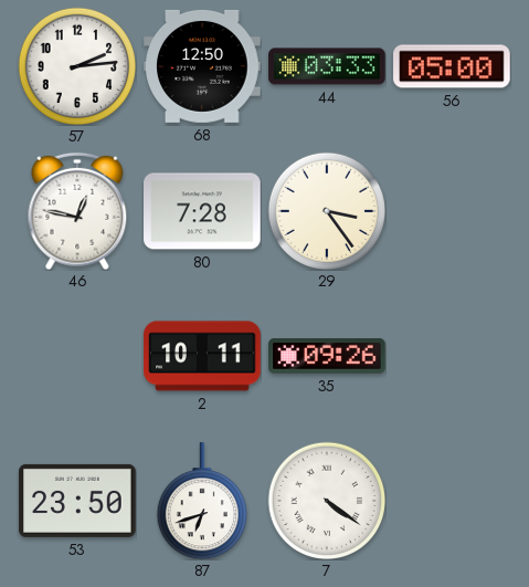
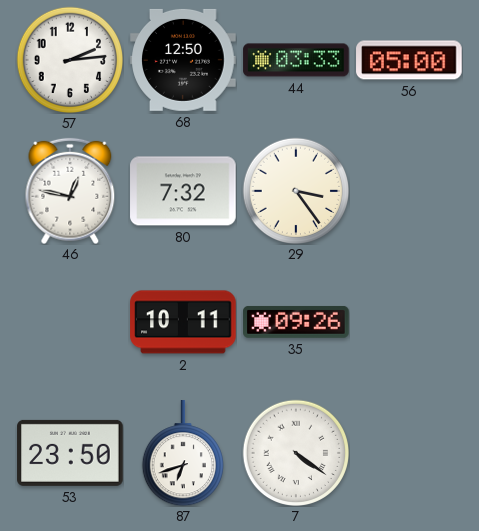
80: 7:28 -> 7:32 (183, 191)
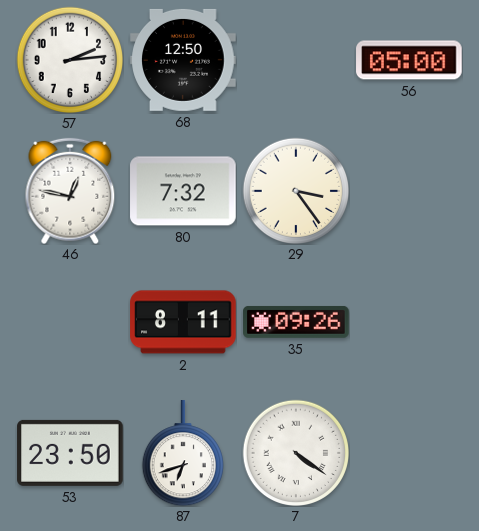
44: 03:33 -> none (296, 60)
2: 10:11 -> 8:11 (183, 322)
